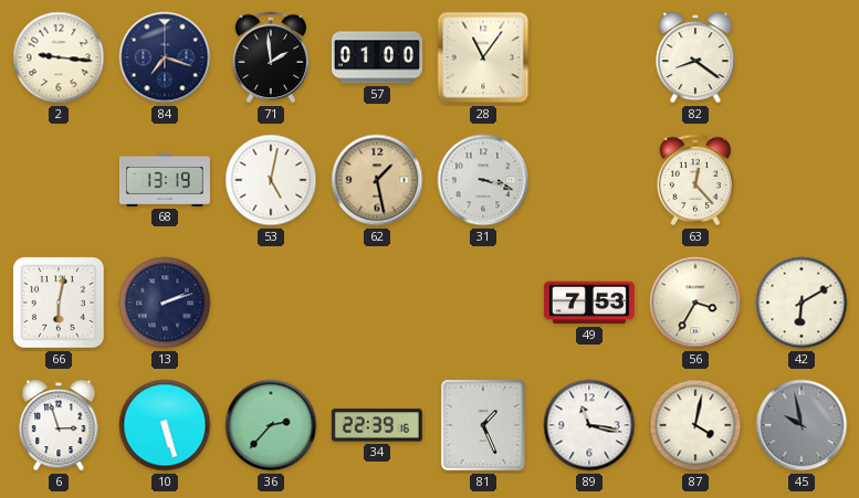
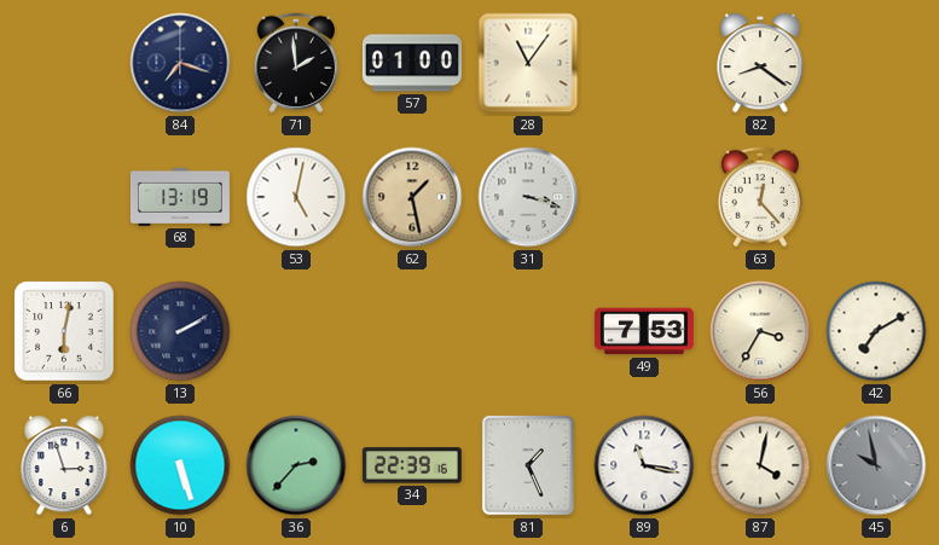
2: 9:16 -> none (59, 57)
13: 2:12 -> 2:10 (180, 331)
42: 6:10 -> 7:10 (876, 331)
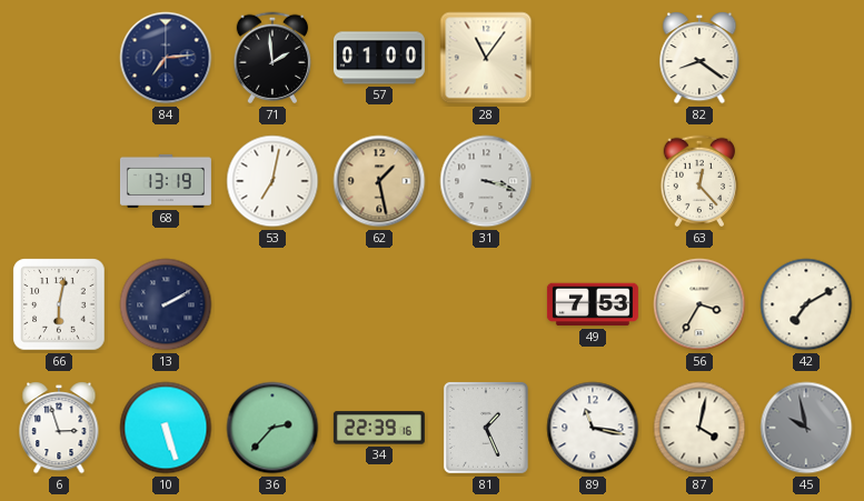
84: 7:18 -> 7:14 (166, 58)
53: 5:02 -> 7:02 (272, 181)
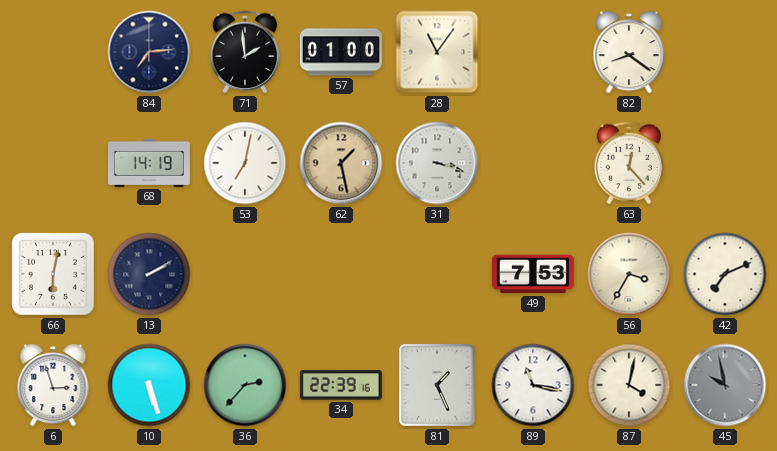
68: 13:19 -> 14:19 (149, 163)
42: 7:10 -> 7:11 (725, 274)
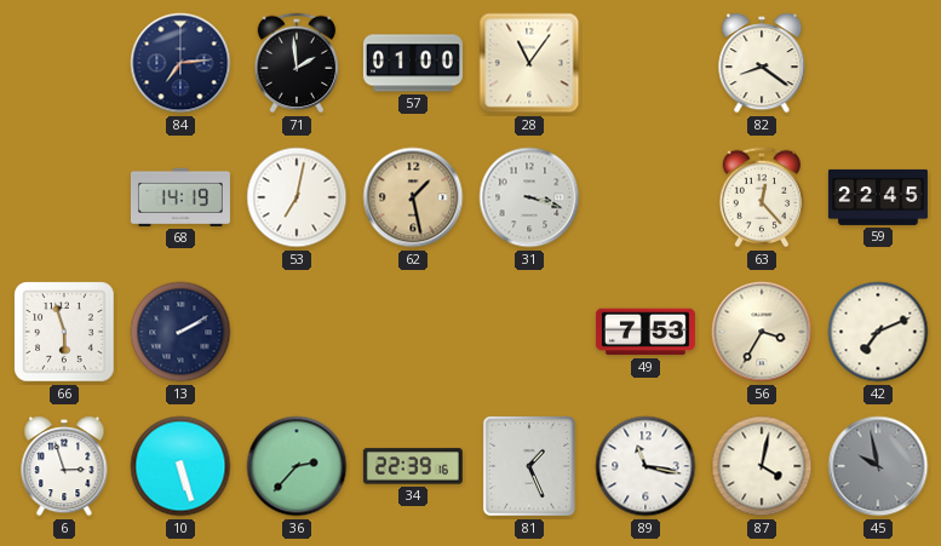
59: none -> 22:45 (878, 197)
66: 6:02 -> 5:57 (64, 332)
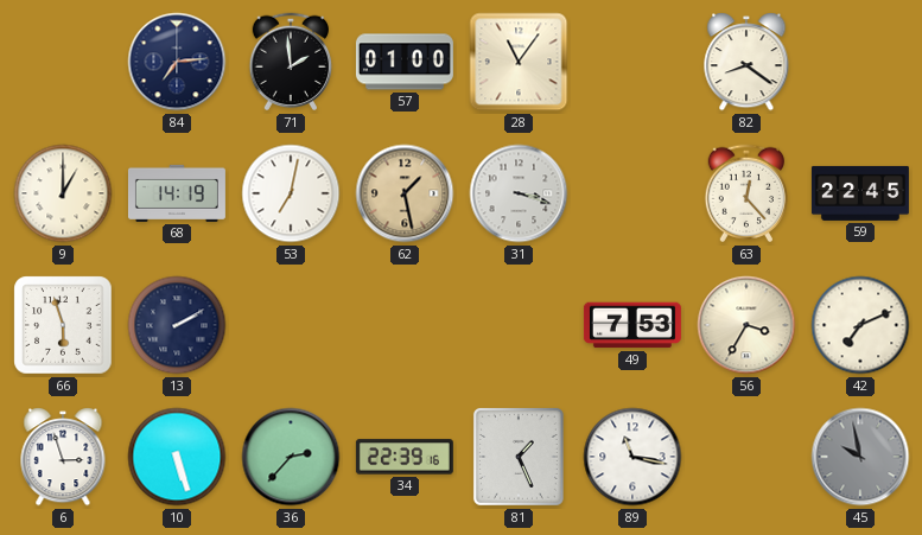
9: none -> 1:00 (63, 193)
87: 4:02 -> none (762, 466)
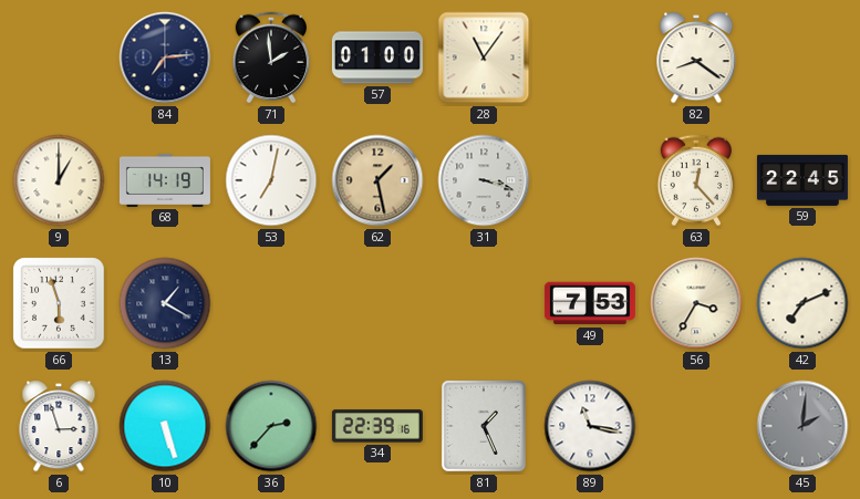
13: 2:10 -> 1:20 (165, 303)
45: 9:58 -> 2:01 (802, 426)
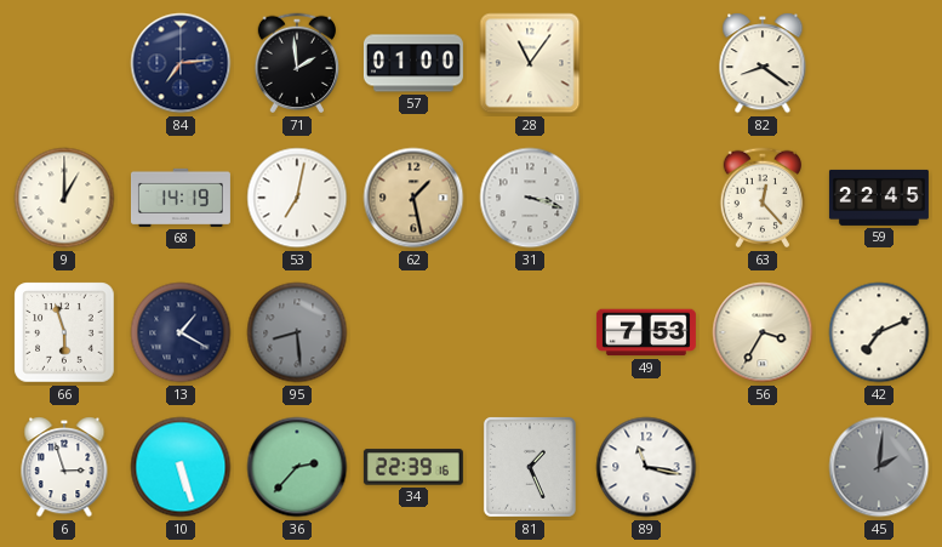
95: none -> 8:29 (297, 332)
